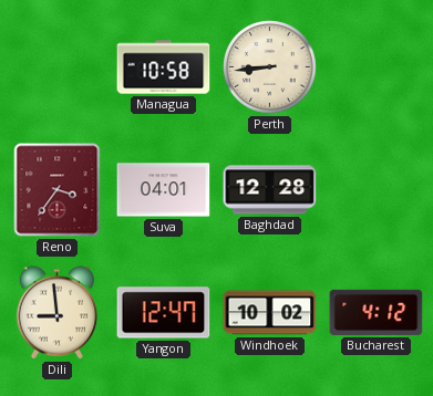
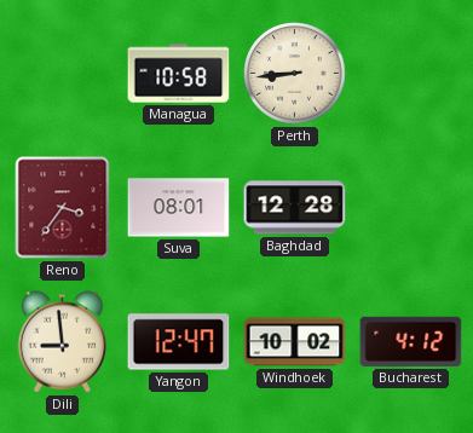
Suva: 04:01 -> 08:01 (179, 208)
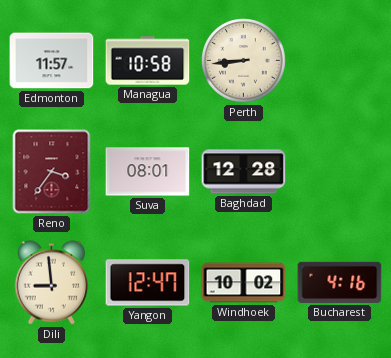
Edmonton: none -> 11:57 (52, 61)
Bucharest: 4:12 -> 4:16 (340, 282)
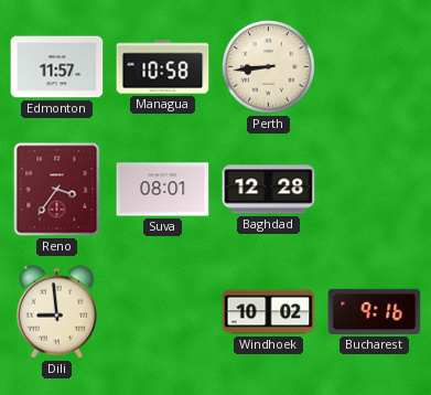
Yangon: 12:47 -> none (148, 283)
Bucharest: 4:16 -> 9:16 (375, 311)
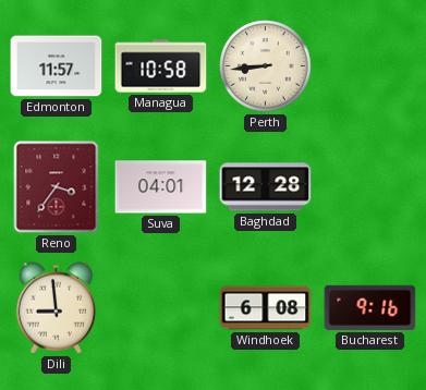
Suva: 08:01 -> 04:01 (161, 187)
Windhoek: 10:02 -> 6:08 (266, 308)
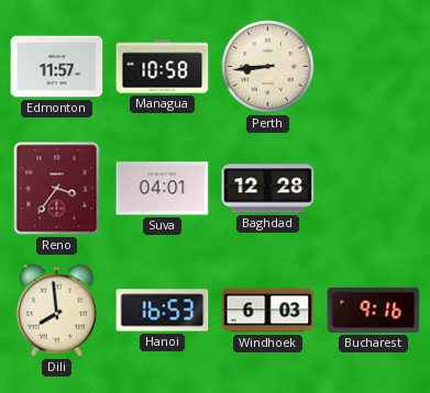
Dili: 8:59 -> 7:59 (57, 311)
Hanoi: none -> 16:53 (163, 311)
Windhoek: 6:08 -> 6:03 (268, 311)
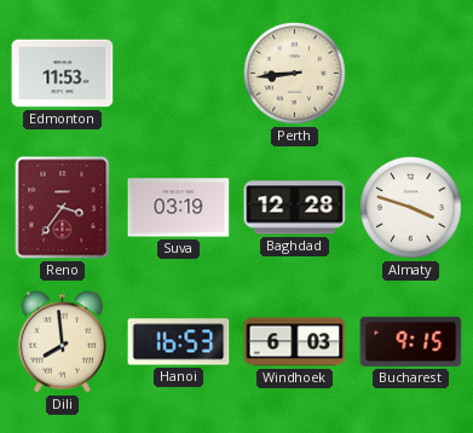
Edmonton: 11:57 -> 11:53 (63, 74)
Managua: 10:58 -> none (163, 67)
Suva: 04:01 -> 03:19 (179, 208)
Almaty: none -> 3:48 (411, 208)
Bucharest: 9:16 -> 9:15 (411, 341)
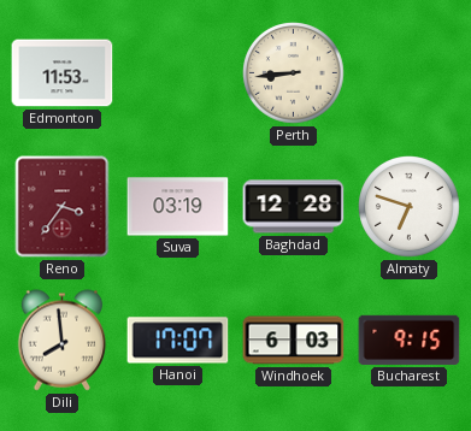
Almaty: 3:48 -> 6:48 (410, 207)
Hanoi: 16:53 -> 17:07 (178, 341)
